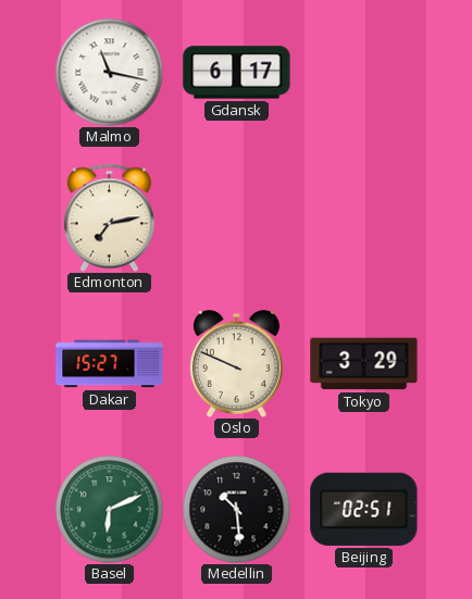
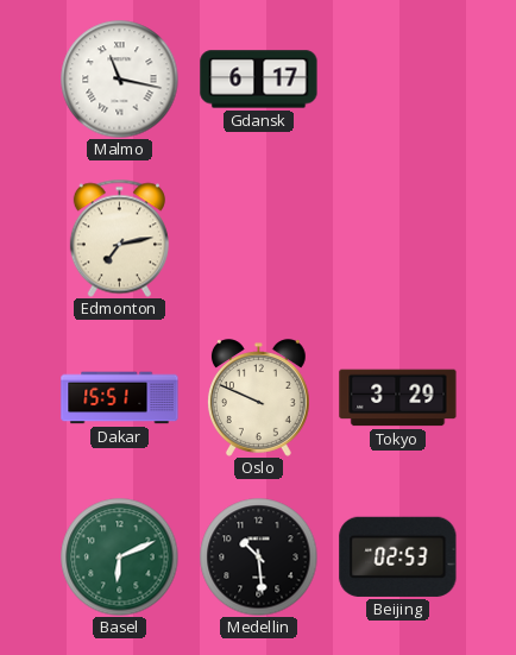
Dakar: 15:27 -> 15:51 (120, 398)
Beijing: 02:51 -> 02:53 (398, 556)
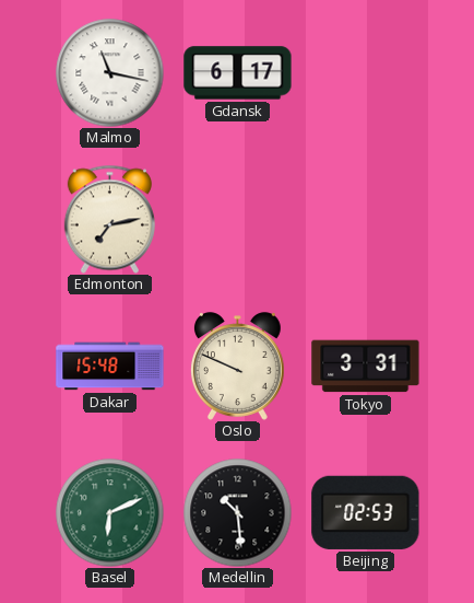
Dakar: 15:51 -> 15:48 (110, 367)
Tokyo: 3:29 -> 3:31 (366, 367)
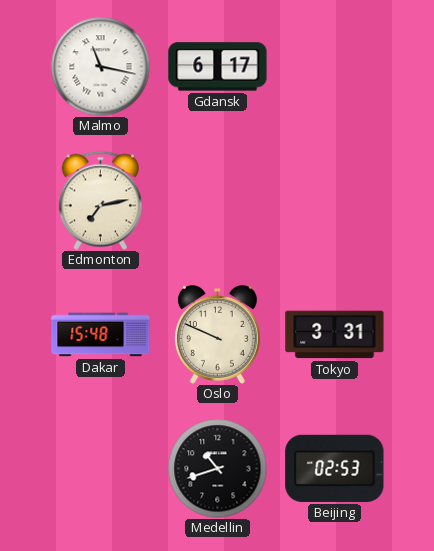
Basel: 6:11 -> none (110, 513)
Medellin: 10:29 -> 10:42 (218, 469)
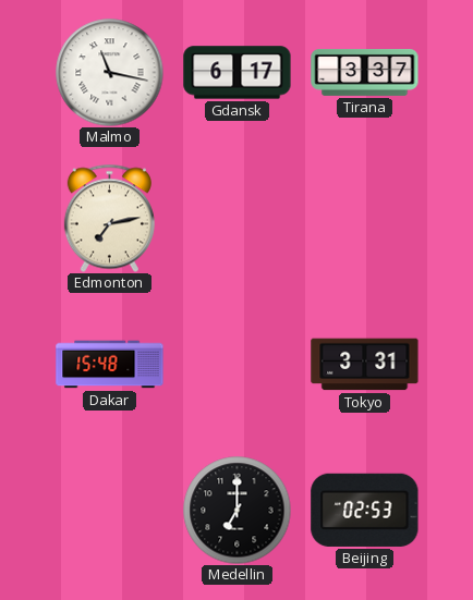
Tirana: none -> 3:37 (365, 72)
Oslo: 9:49 -> none (217, 335)
Medellin: 10:42 -> 7:00 (238, 511)
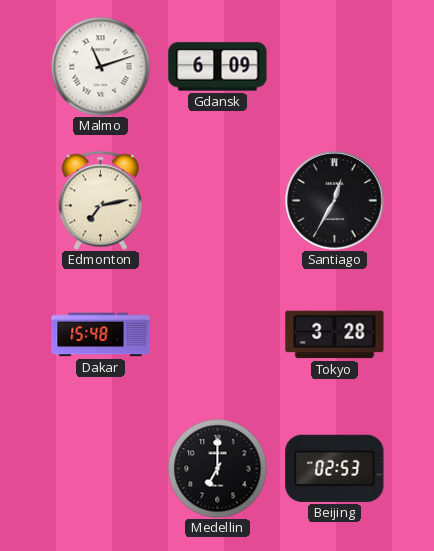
Malmo: 11:17 -> 11:12 (101, 67)
Gdansk: 6:17 -> 6:09 (218, 67)
Tirana: 3:37 -> none (365, 72)
Santiago: none -> 12:35 (335, 201)
Tokyo: 3:31 -> 3:28 (335, 335)
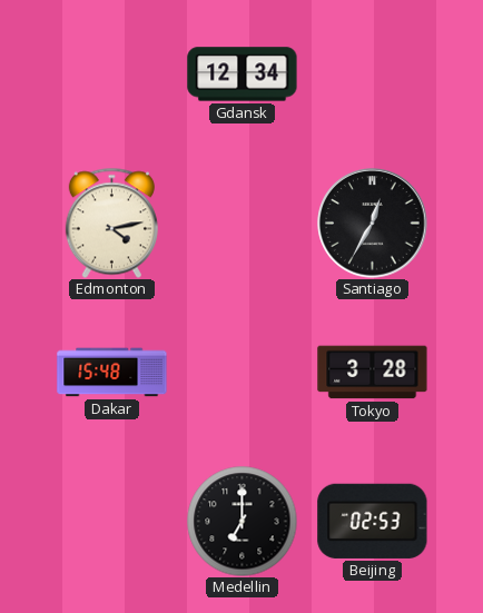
Malmo: 11:12 -> none (101, 67)
Gdansk: 6:09 -> 12:34 (243, 75)
Edmonton: 7:13 -> 4:13 (111, 223)
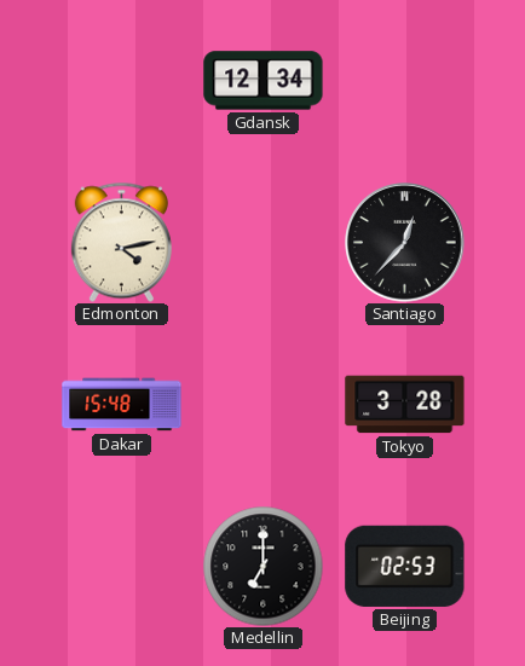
Santiago: 12:35 -> 12:37 (405, 243)
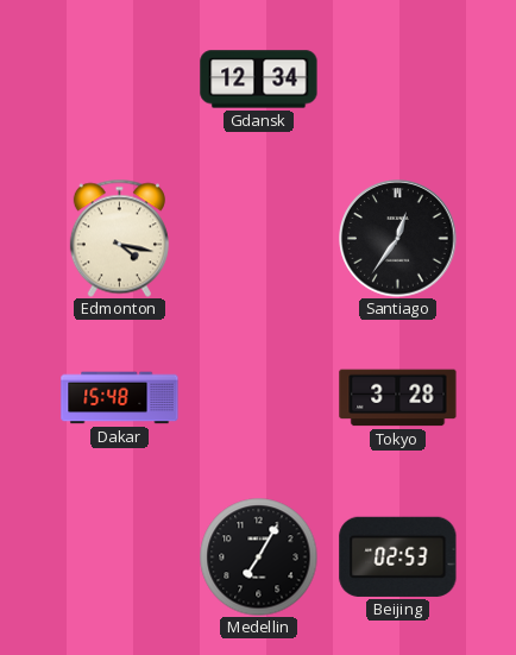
Edmonton: 4:13 -> 4:17 (119, 238)
Santiago: 12:37 -> 12:36 (398, 239)
Medellin: 7:00 -> 7:05 (259, 558)
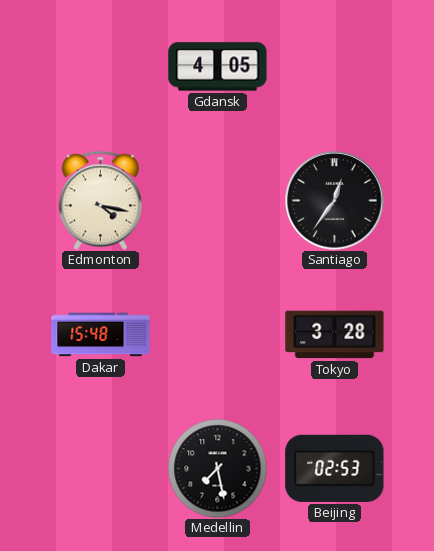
Gdansk: 12:34 -> 4:05 (218, 67)
Medellin: 7:05 -> 7:28 (218, 469)
